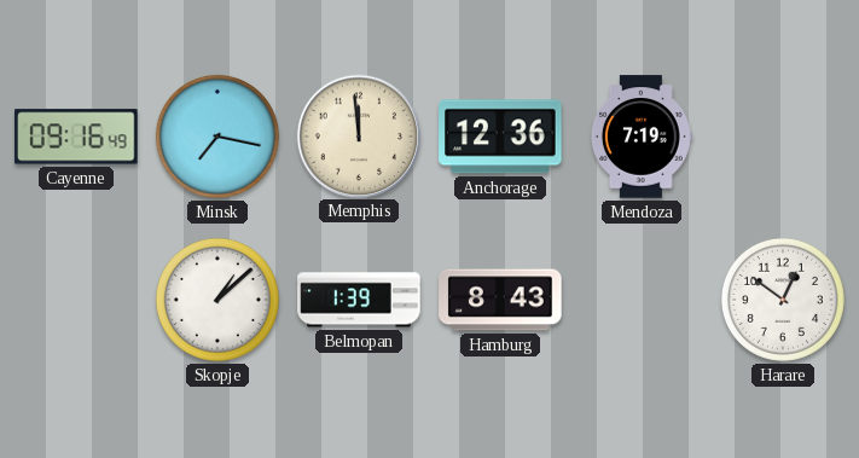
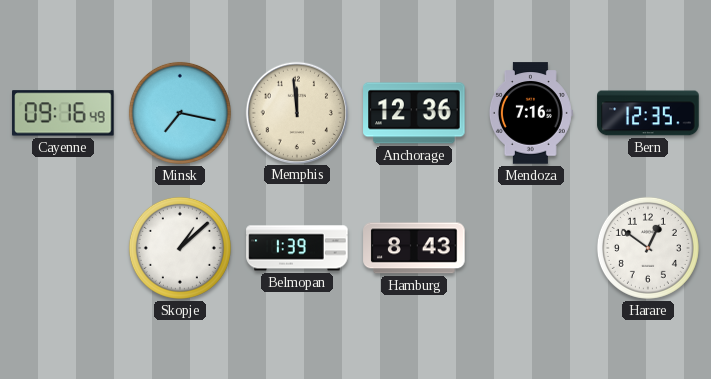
Mendoza: 7:19 -> 7:16 (531, 113)
Bern: none -> 12:35 (648, 113)
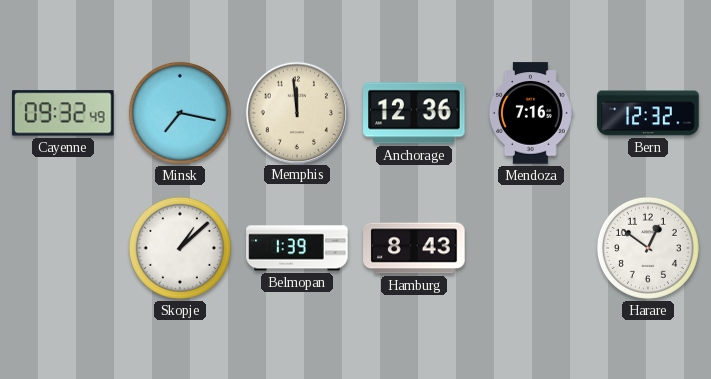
Cayenne: 09:16 -> 09:32 (63, 113)
Bern: 12:35 -> 12:32 (648, 113)
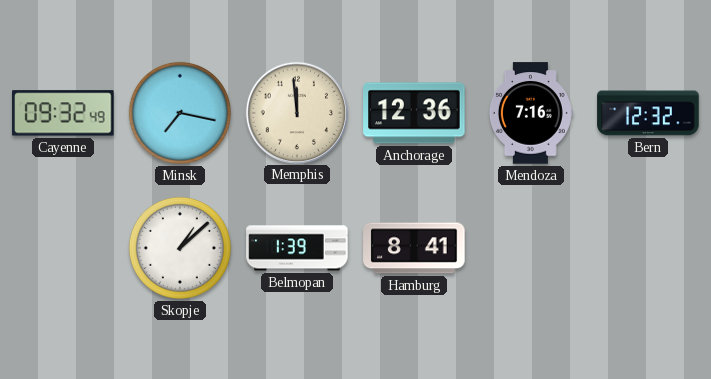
Hamburg: 8:43 -> 8:41 (414, 248)
Harare: 12:51 -> none (648, 248)
